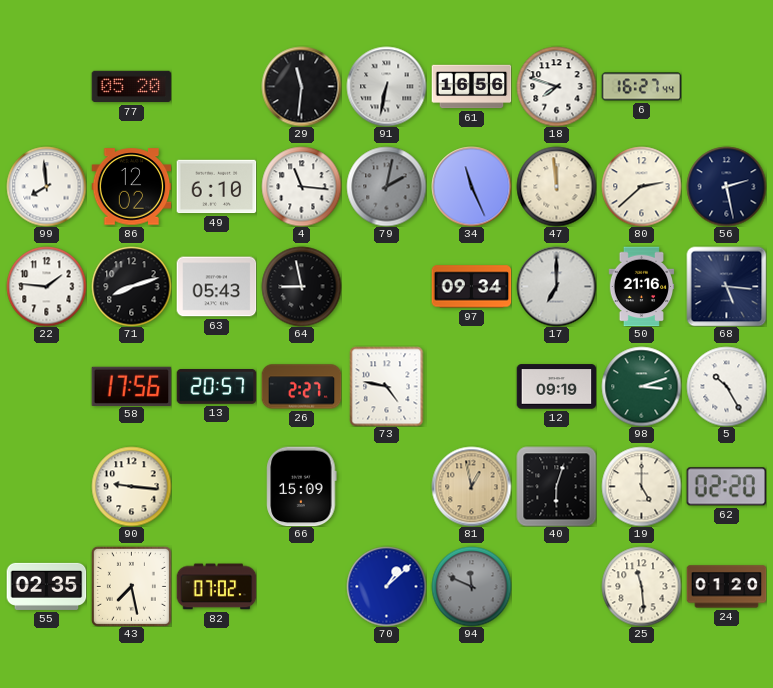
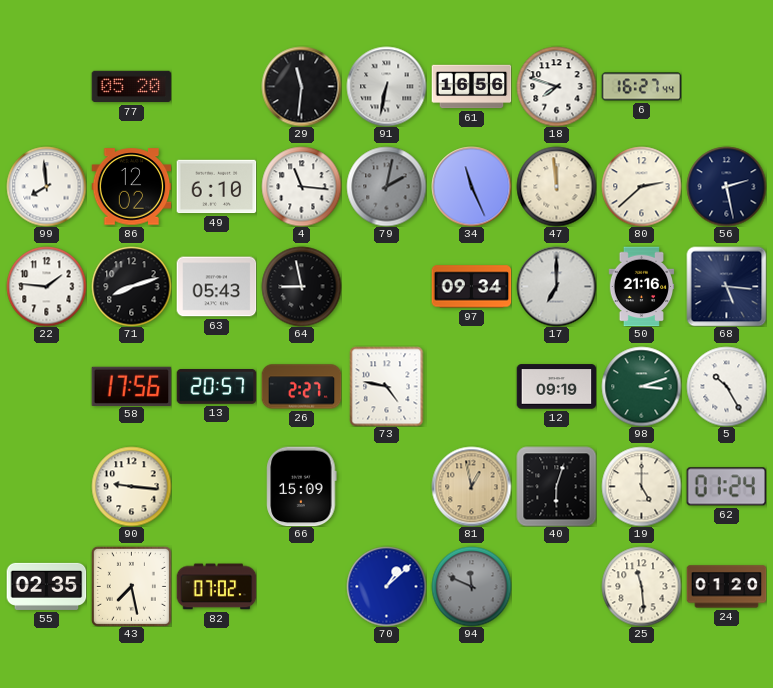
62: 02:20 -> 01:24 (726, 487)
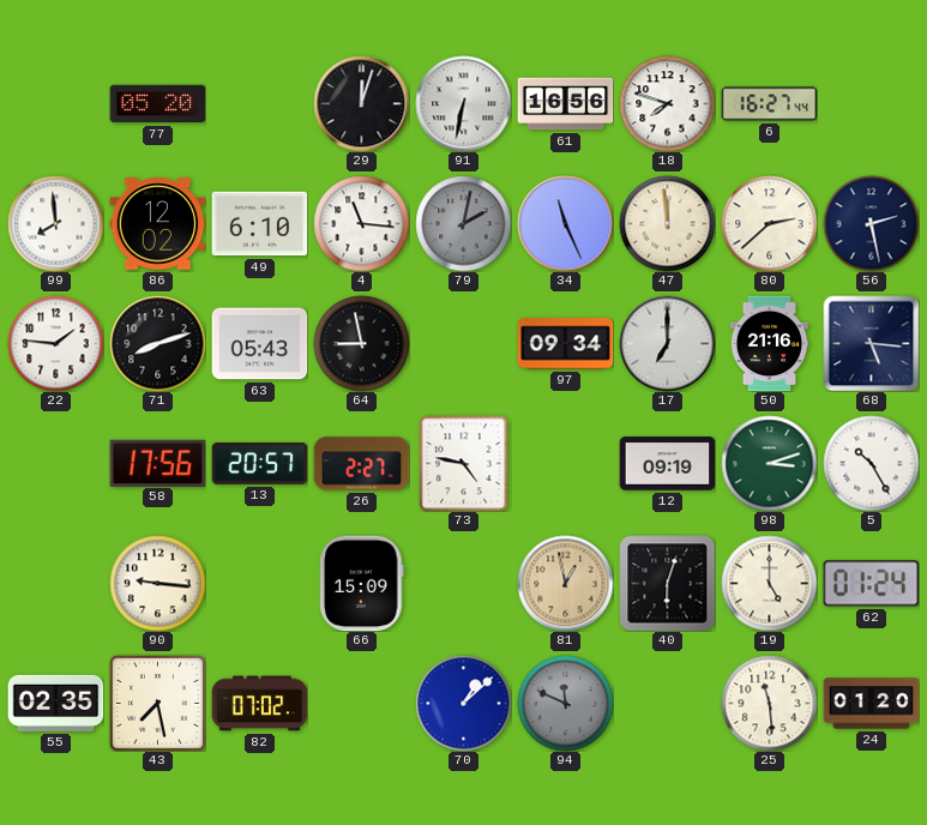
29: 11:31 -> 12:03 (361, 103)
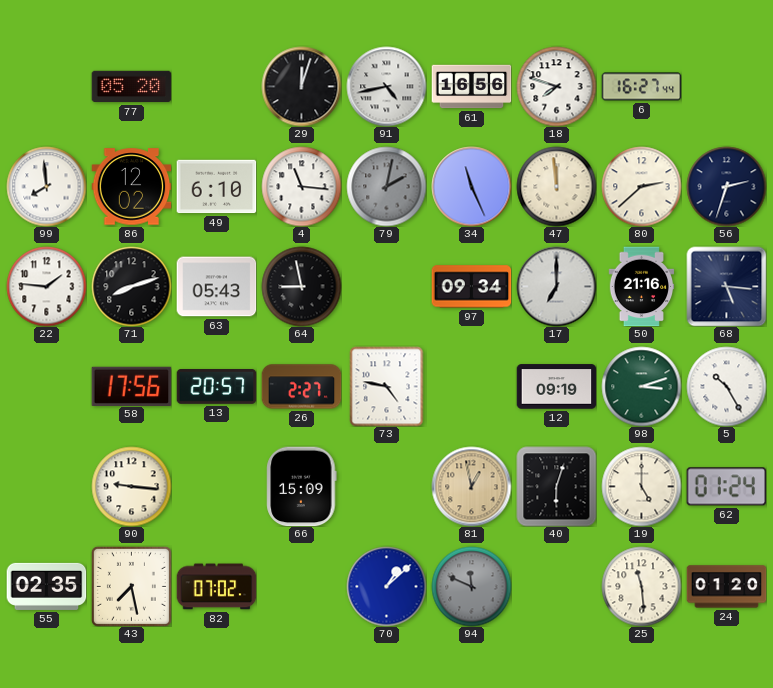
91: 6:32 -> 4:43 (386, 86)
56: 2:28 -> 2:33 (726, 186)
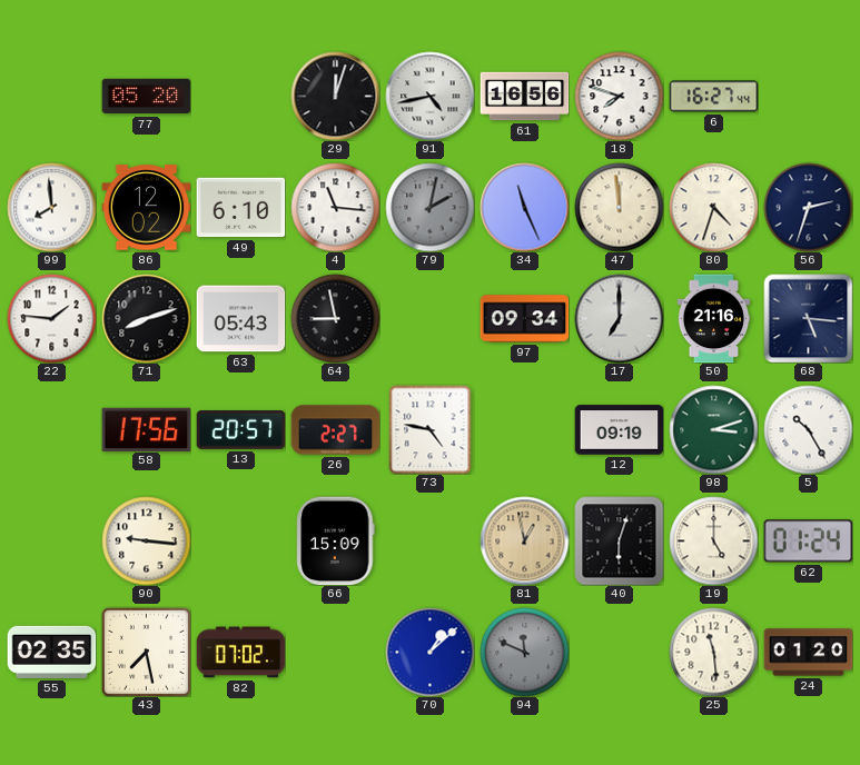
80: 2:38 -> 4:33 (713, 207)
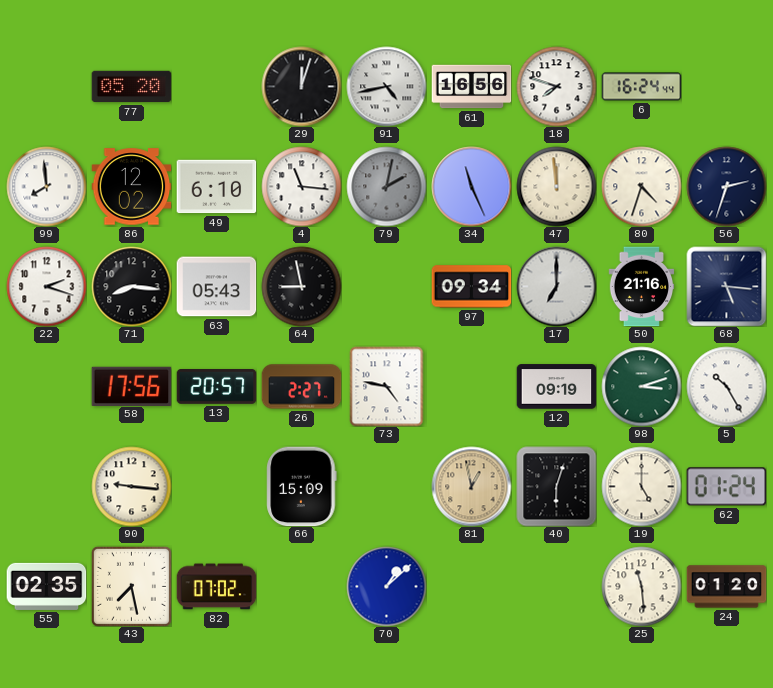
6: 16:27 -> 16:24 (641, 87)
22: 1:46 -> 2:18 (46, 286)
71: 8:12 -> 8:16 (131, 286)
94: 11:49 -> none (524, 652)
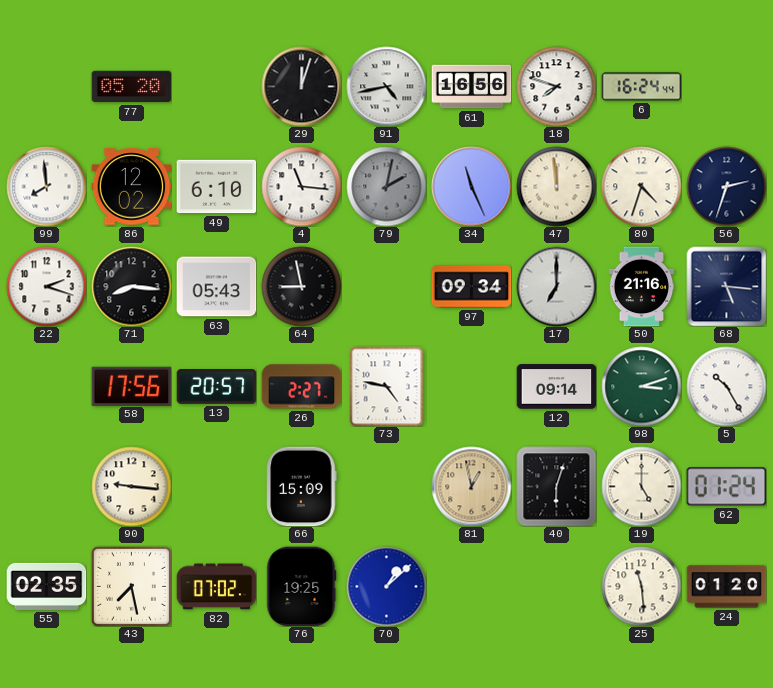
12: 09:19 -> 09:14 (556, 387)
76: none -> 19:25 (301, 586)
